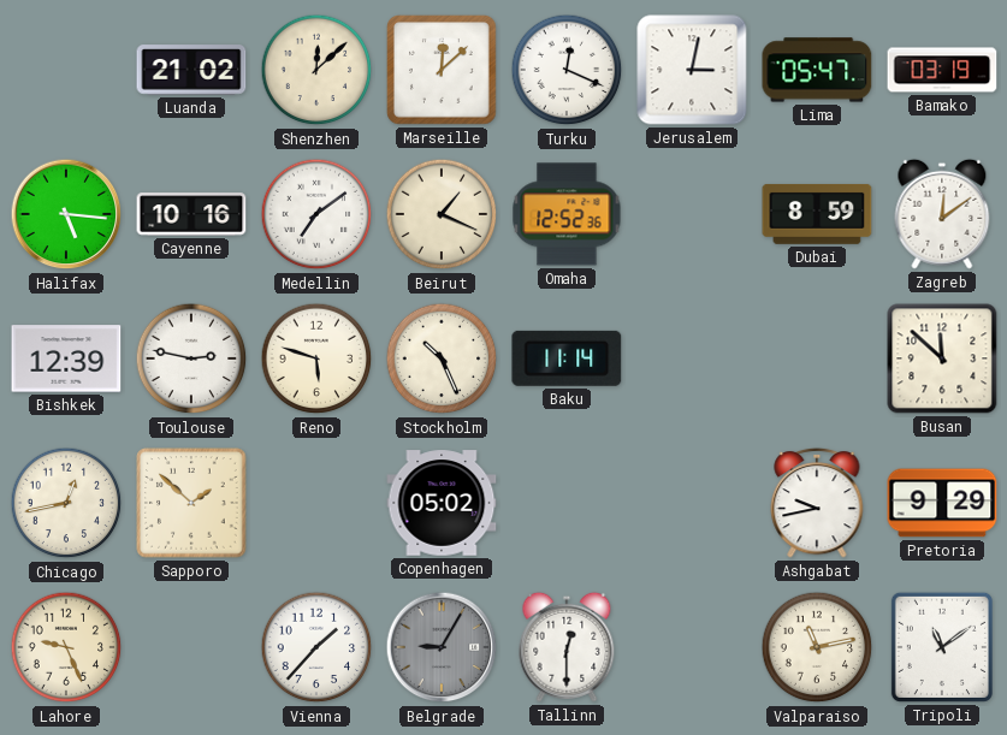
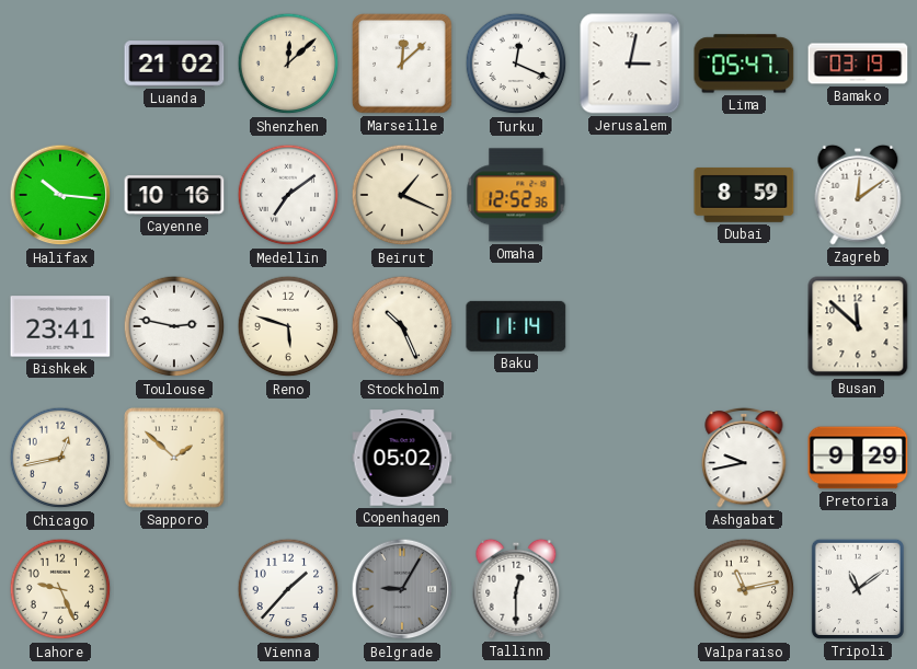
Halifax: 5:16 -> 10:16 (60, 195)
Bishkek: 12:39 -> 23:41 (60, 326)
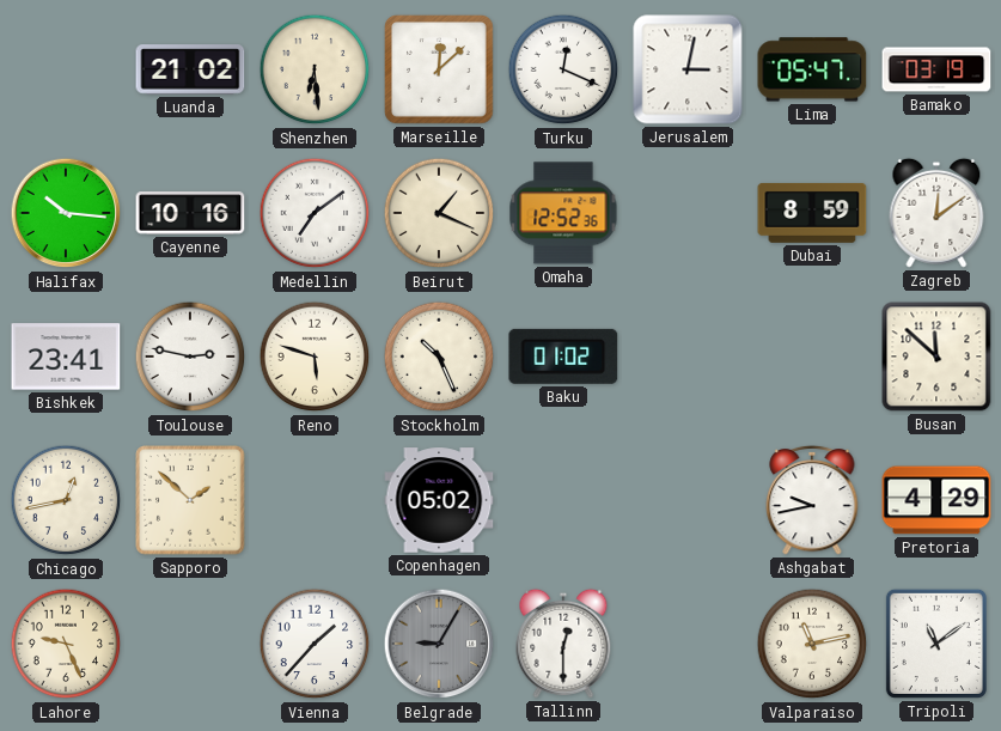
Shenzhen: 12:08 -> 6:29 (315, 69)
Baku: 11:14 -> 01:02 (563, 357)
Pretoria: 9:29 -> 4:29 (936, 500)
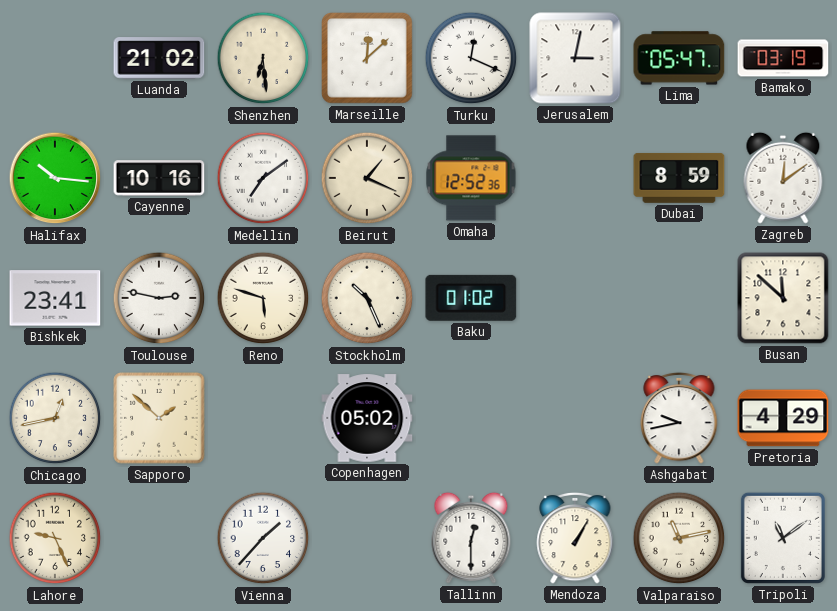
Belgrade: 9:05 -> none (439, 644)
Mendoza: none -> 1:05 (575, 538)
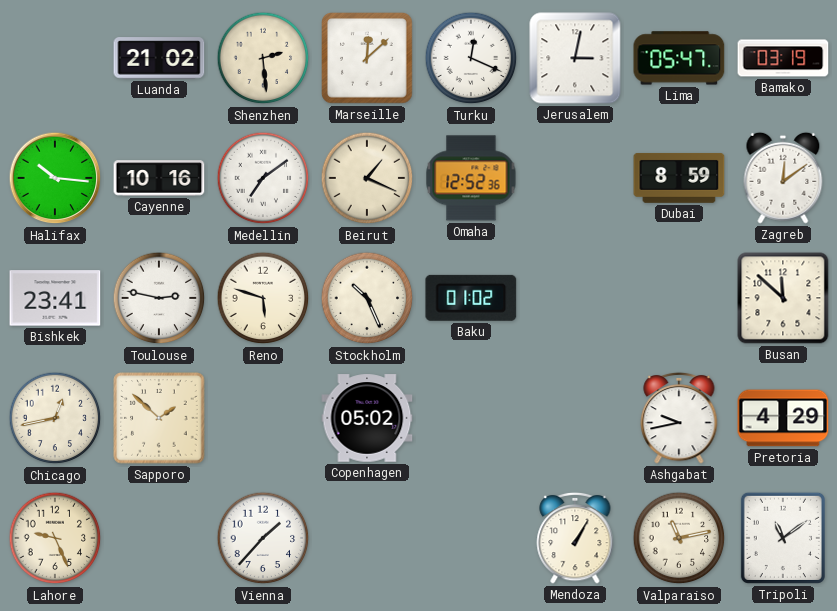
Shenzhen: 6:29 -> 2:29 (263, 58)
Tallinn: 12:30 -> none (471, 538)
